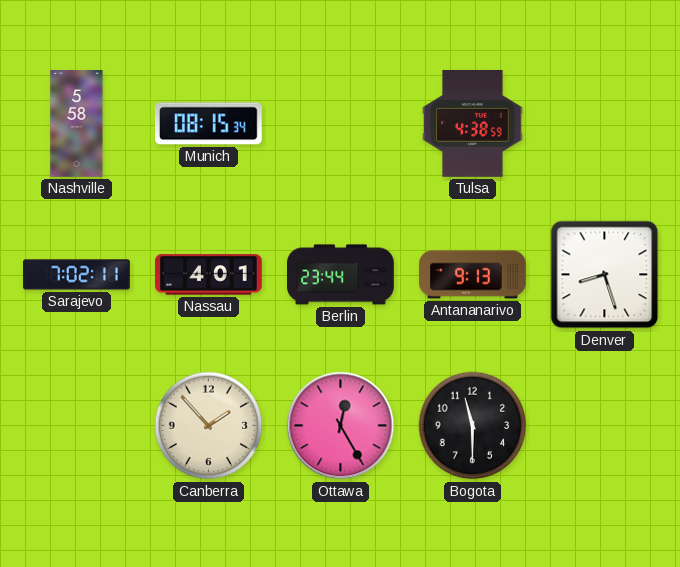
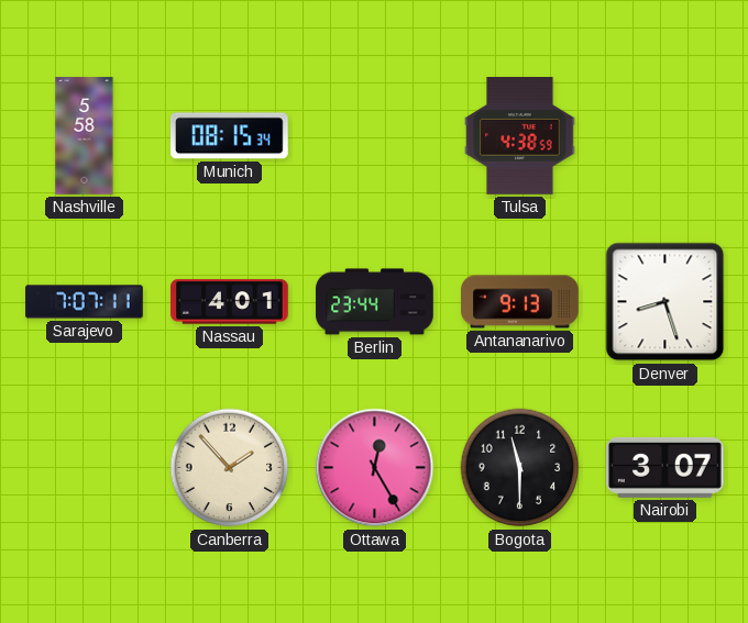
Sarajevo: 7:02 -> 7:07 (85, 302)
Nairobi: none -> 3:07 (665, 467)
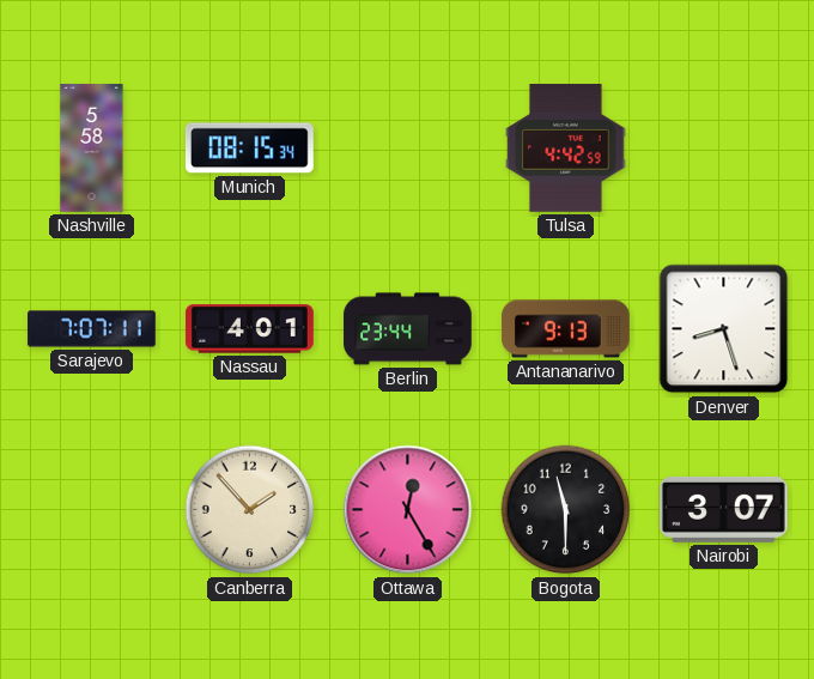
Tulsa: 4:38 -> 4:42 (566, 148)
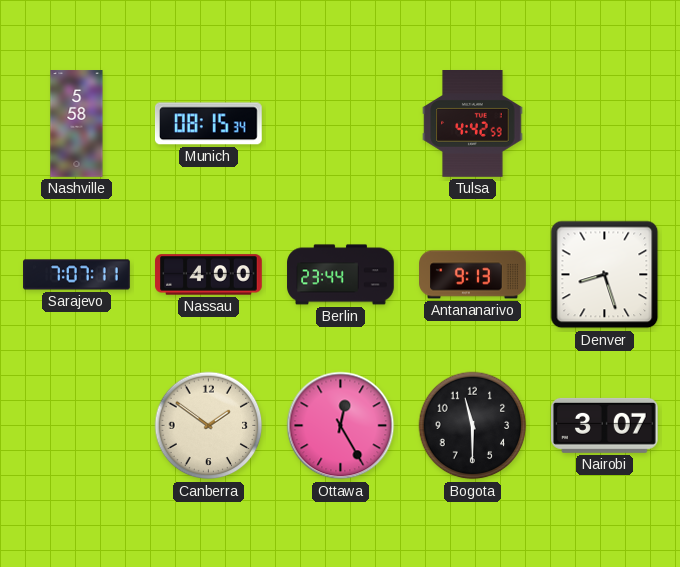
Nassau: 4:01 -> 4:00 (209, 275)
Canberra: 1:53 -> 1:51 (209, 426)
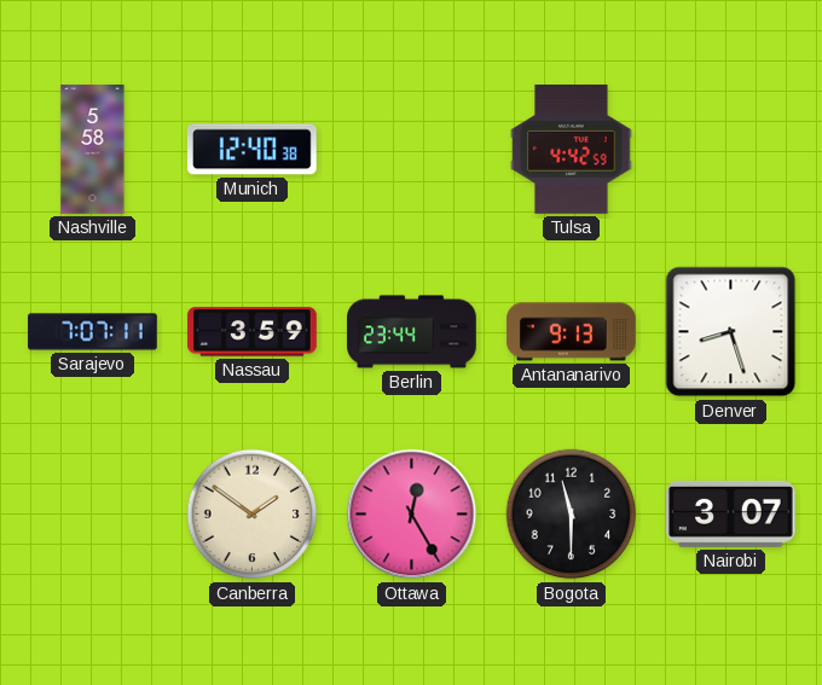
Munich: 08:15 -> 12:40 (253, 150)
Nassau: 4:00 -> 3:59 (253, 332)
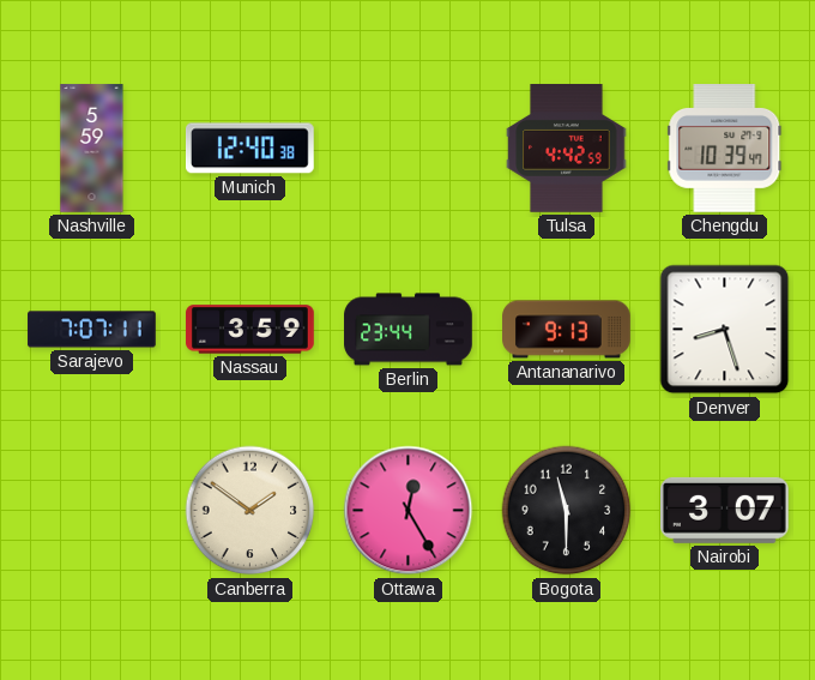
Nashville: 5:58 -> 5:59 (92, 149)
Chengdu: none -> 10:39 (725, 149)
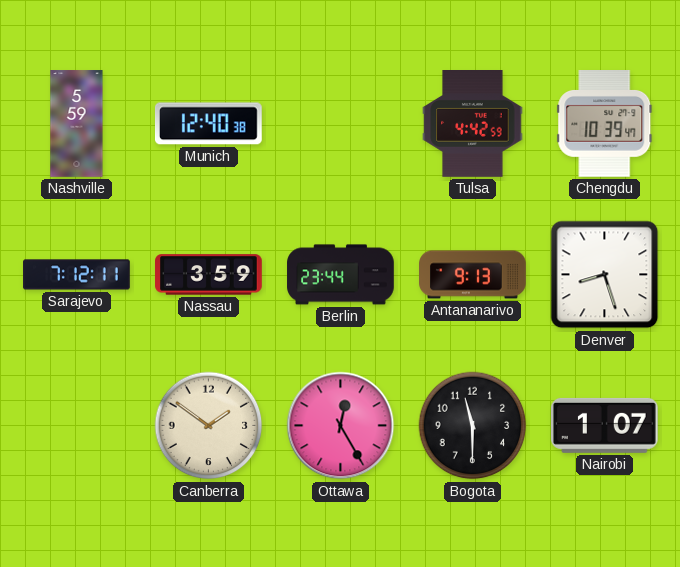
Sarajevo: 7:07 -> 7:12 (77, 275)
Nairobi: 3:07 -> 1:07 (605, 425)
